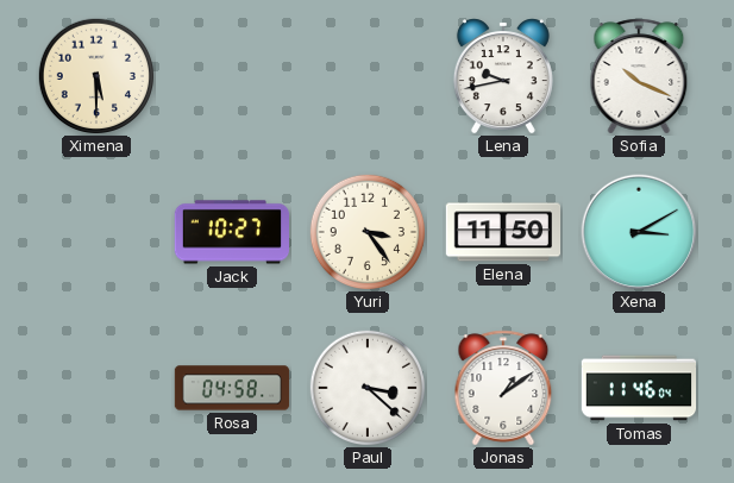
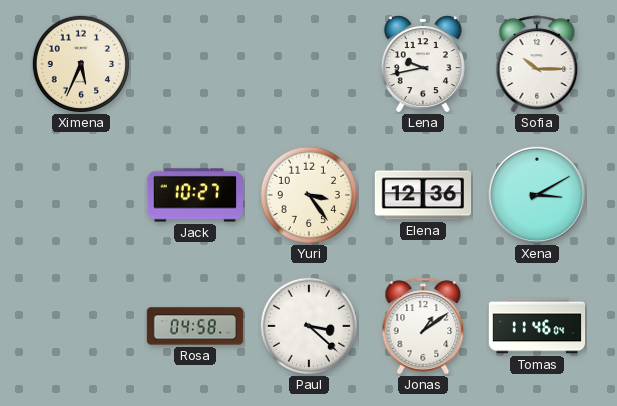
Ximena: 5:30 -> 5:34 (80, 63)
Sofia: 10:19 -> 10:15 (537, 64)
Elena: 11:50 -> 12:36 (423, 195)
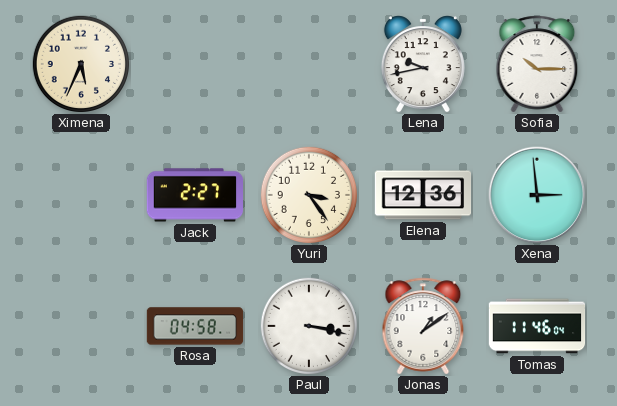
Jack: 10:27 -> 2:27 (195, 195)
Xena: 3:10 -> 2:59 (537, 195)
Paul: 3:22 -> 3:17 (308, 325)
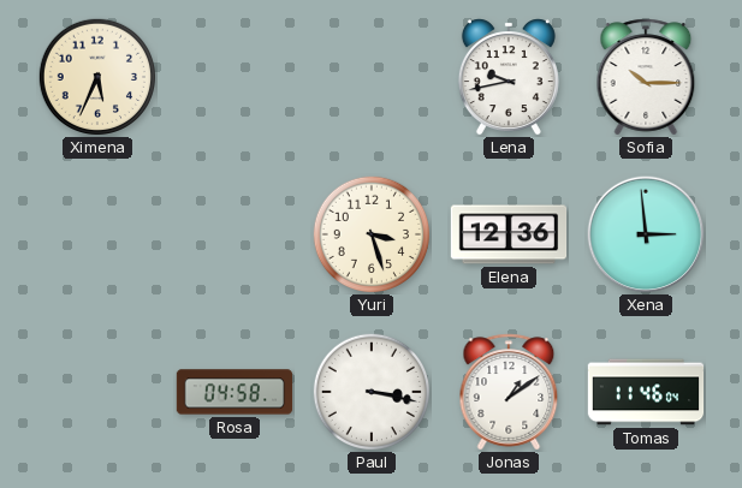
Jack: 2:27 -> none (195, 195)
Yuri: 3:24 -> 3:27 (370, 233)
